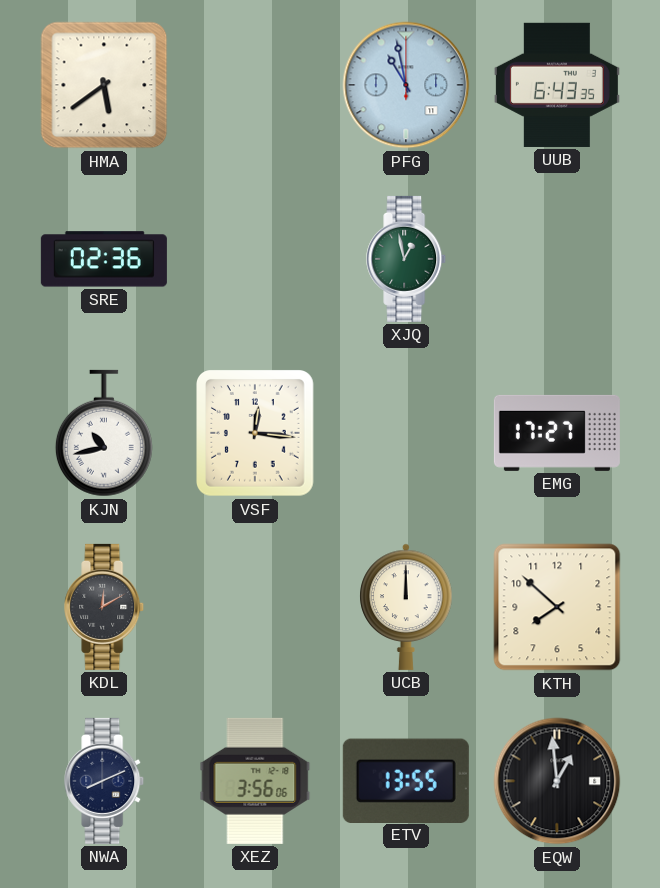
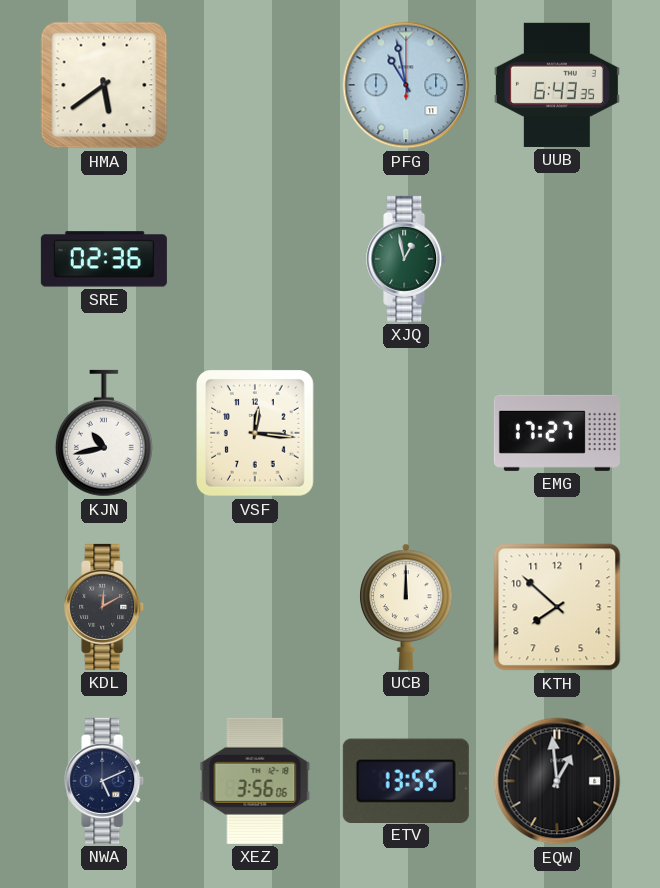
NWA: 8:11 -> 5:11 (105, 781)
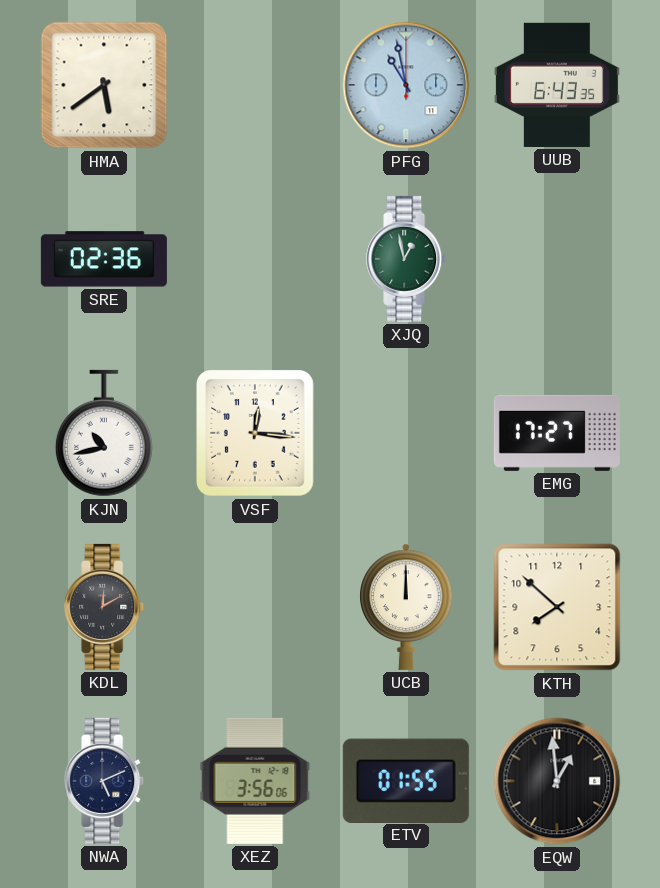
ETV: 13:55 -> 01:55 (406, 780)
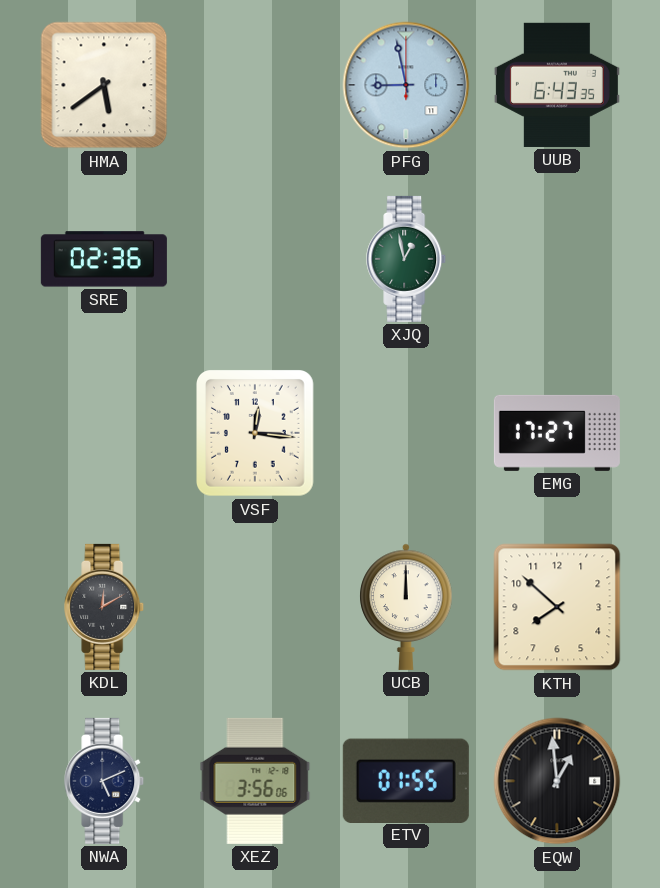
PFG: 10:58 -> 8:58 (406, 85)
KJN: 10:43 -> none (104, 433)
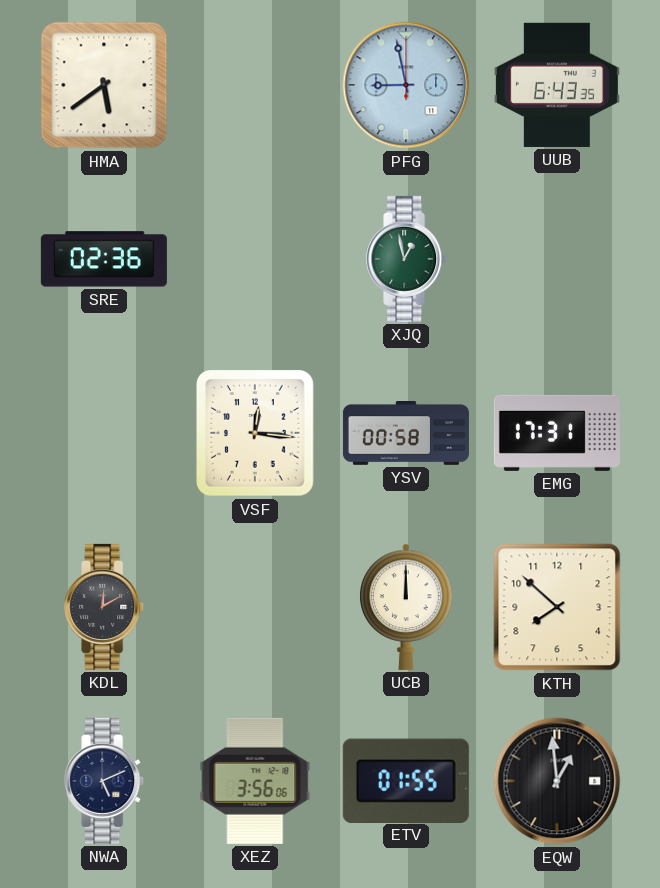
YSV: none -> 00:58 (406, 433)
EMG: 17:27 -> 17:31 (557, 433)
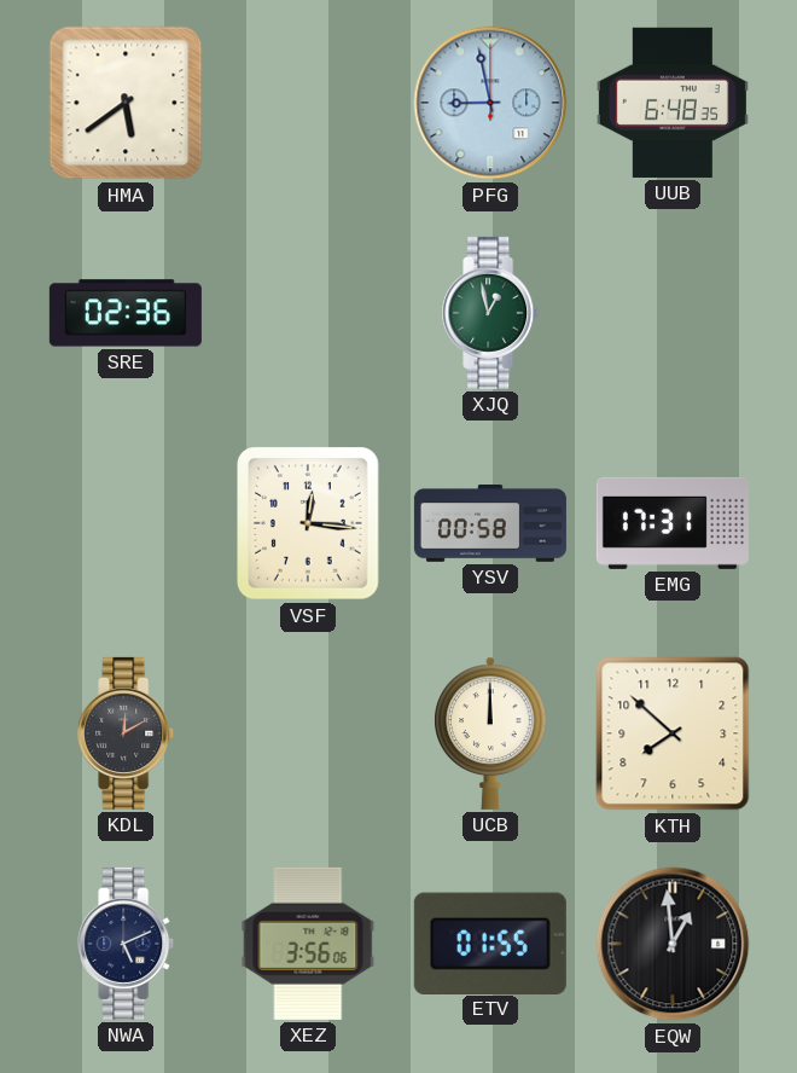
UUB: 6:43 -> 6:48 (673, 103)
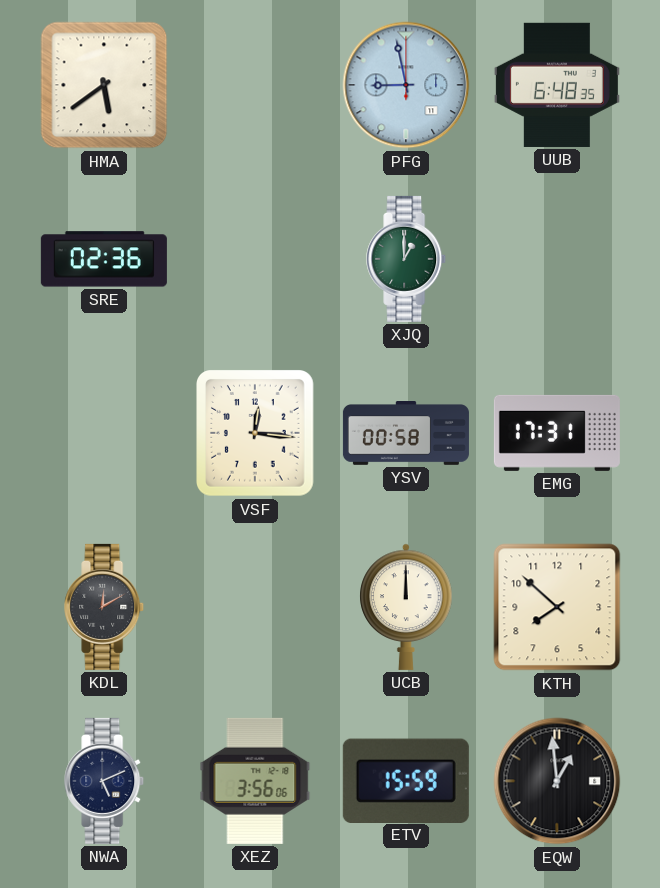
XJQ: 12:58 -> 1:00 (407, 259)
ETV: 01:55 -> 15:59 (406, 780)
